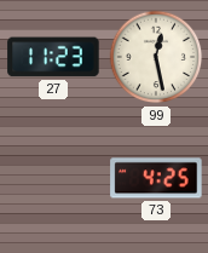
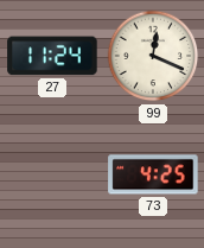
27: 11:23 -> 11:24 (52, 56)
99: 12:28 -> 12:19 (153, 56)
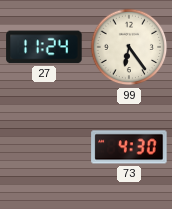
99: 12:19 -> 6:24 (129, 47)
73: 4:25 -> 4:30 (129, 147)
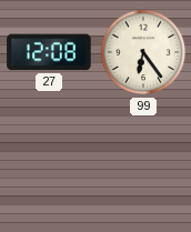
27: 11:24 -> 12:08 (49, 52)
73: 4:30 -> none (129, 147)
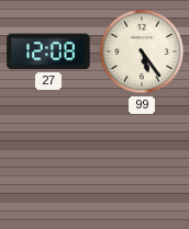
99: 6:24 -> 5:24 (142, 51)
